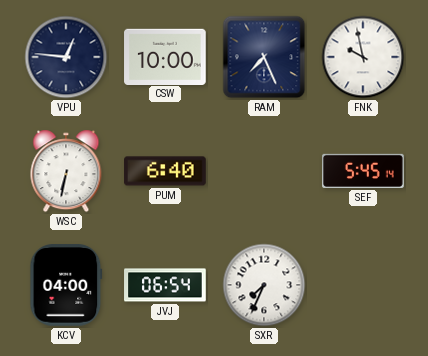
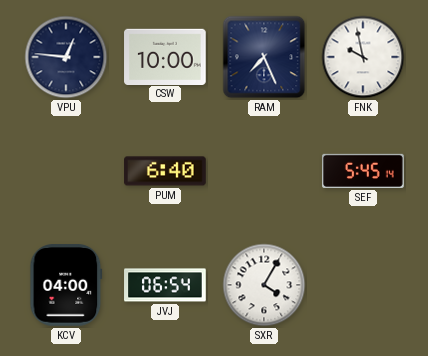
WSC: 6:32 -> none (66, 171)
SXR: 7:34 -> 4:05 (264, 285)
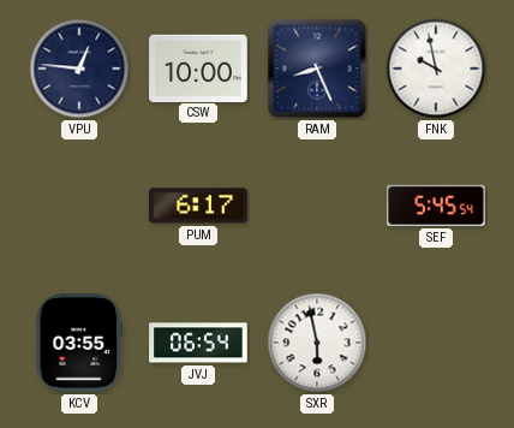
RAM: 7:26 -> 8:26 (317, 69)
PUM: 6:40 -> 6:17 (198, 206)
SEF: 5:45:14 -> 5:45:54 (436, 206)
KCV: 04:00 -> 03:55 (79, 343)
SXR: 4:05 -> 5:58 (317, 343)
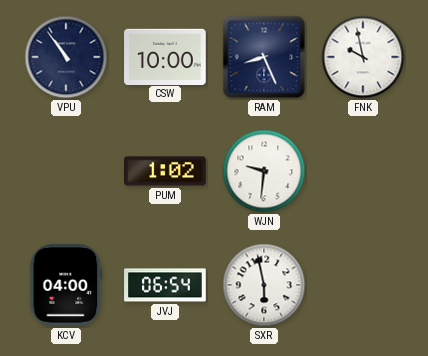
VPU: 12:46 -> 10:54 (66, 57)
PUM: 6:17 -> 1:02 (165, 171)
WJN: none -> 9:31 (264, 171)
SEF: 5:45 -> none (436, 206)
KCV: 03:55 -> 04:00 (66, 285)
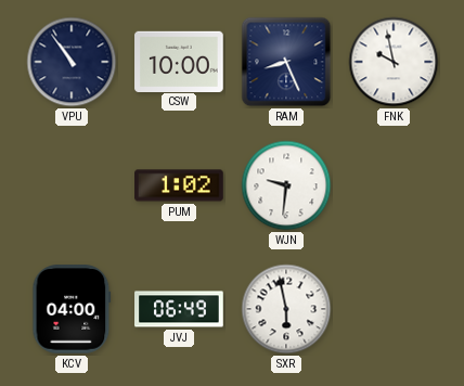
JVJ: 06:54 -> 06:49 (179, 309)
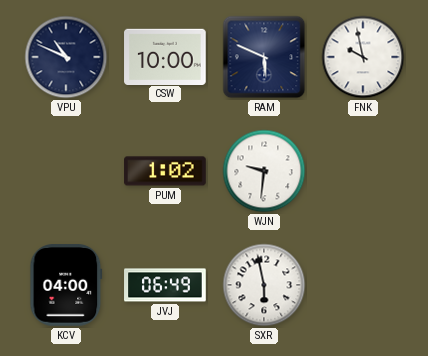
VPU: 10:54 -> 10:49 (66, 57)
RAM: 8:26 -> 5:49 (264, 57)
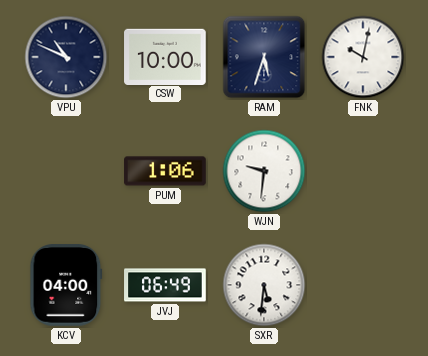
RAM: 5:49 -> 5:33 (264, 57)
FNK: 9:58 -> 10:02 (363, 57)
PUM: 1:02 -> 1:06 (165, 171)
SXR: 5:58 -> 5:31 (264, 285)
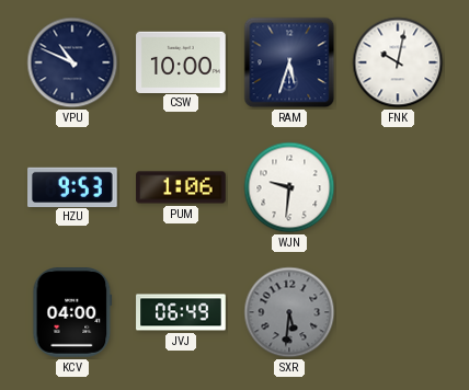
HZU: none -> 9:53 (72, 186)
SXR dial: white -> grey (289, 312)
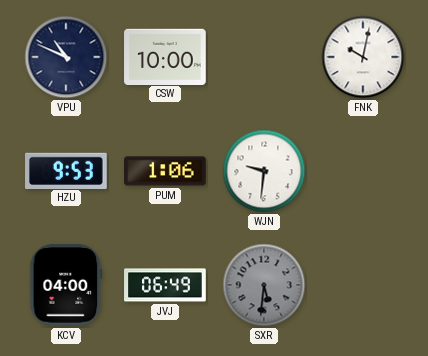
RAM: 5:33 -> none (289, 62)
